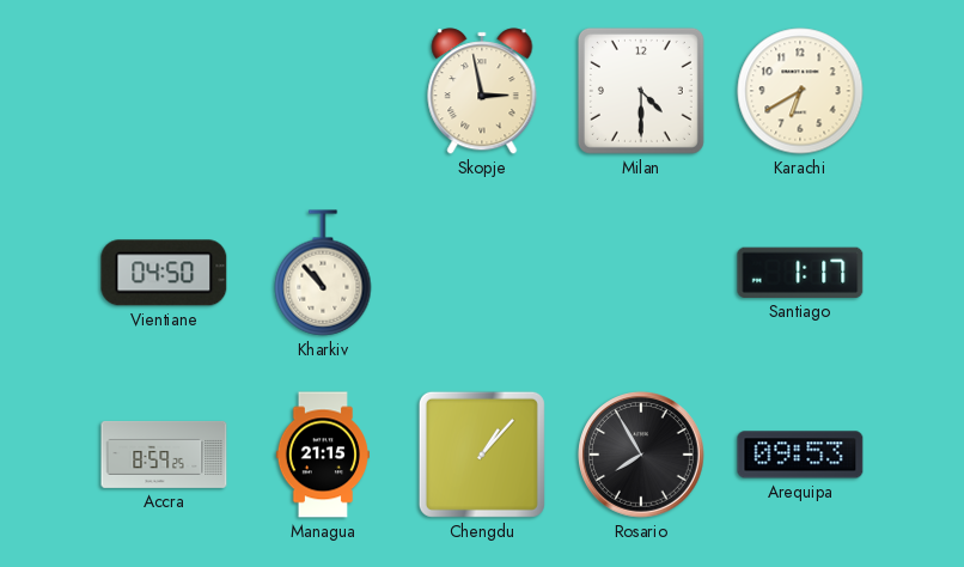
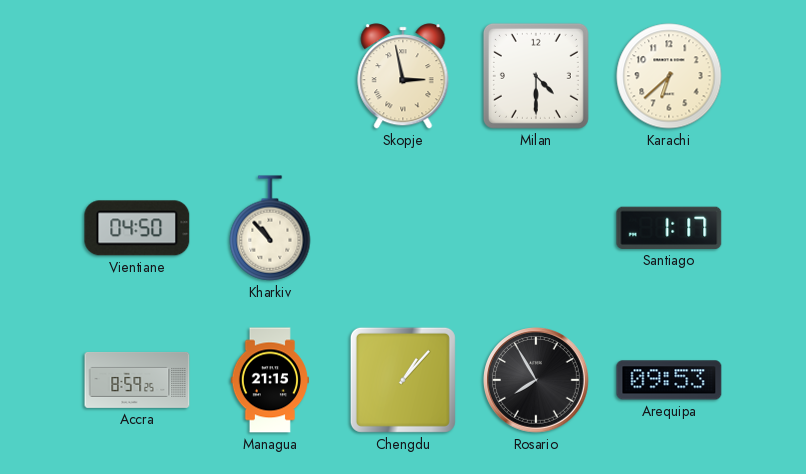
Karachi: 6:40 -> 6:38 (669, 76)
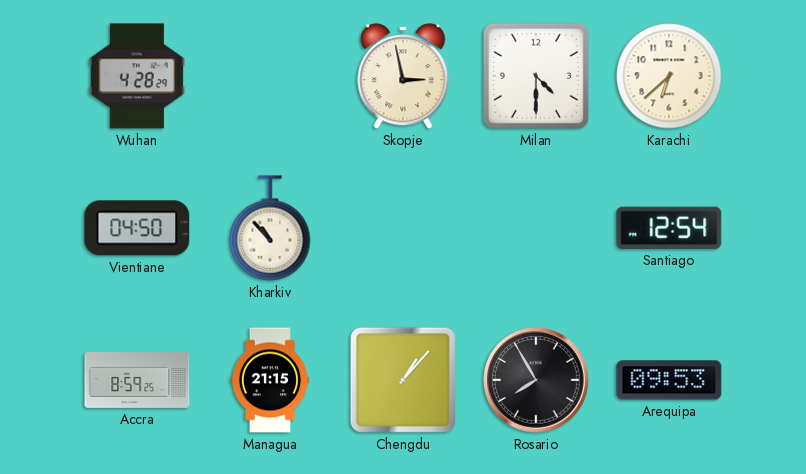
Wuhan: none -> 4:28 (137, 76)
Santiago: 1:17 -> 12:54 (669, 228)
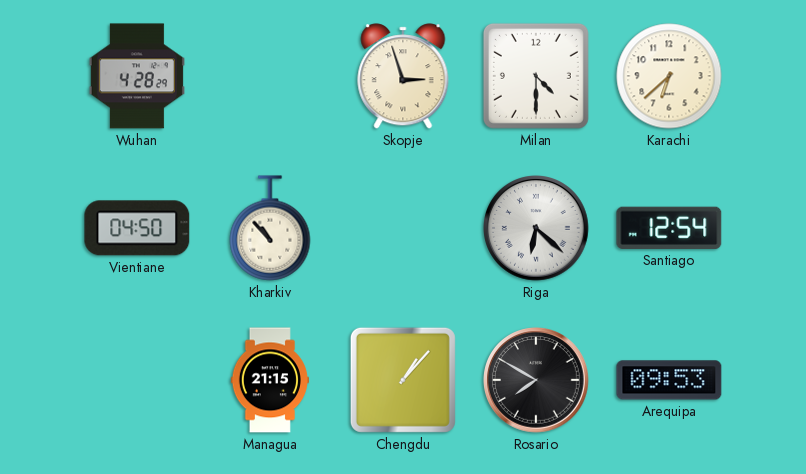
Skopje: 2:58 -> 2:57 (403, 76)
Riga: none -> 6:22 (537, 229)
Accra: 8:59 -> none (137, 380)
Rosario: 7:55 -> 7:50 (537, 381)
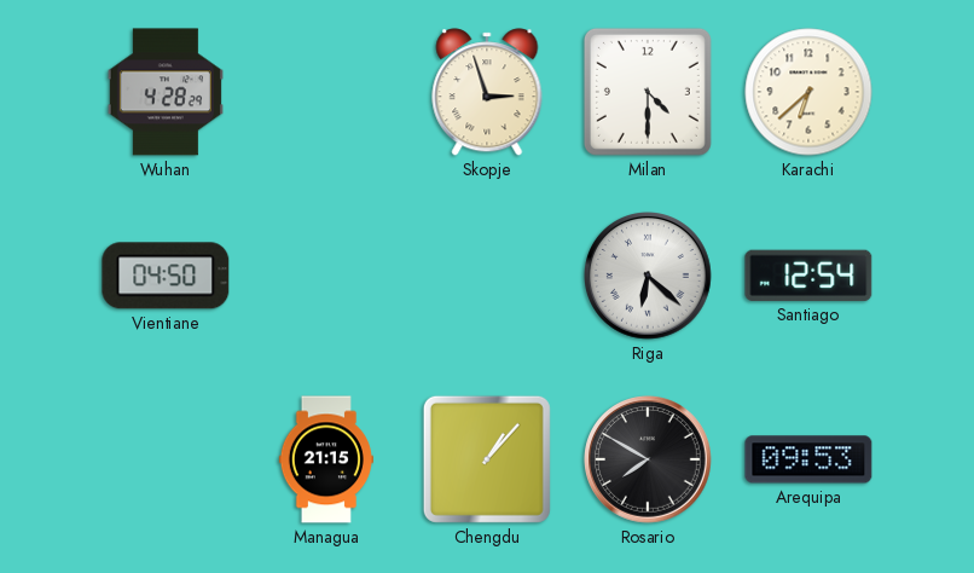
Kharkiv: 10:53 -> none (270, 228)
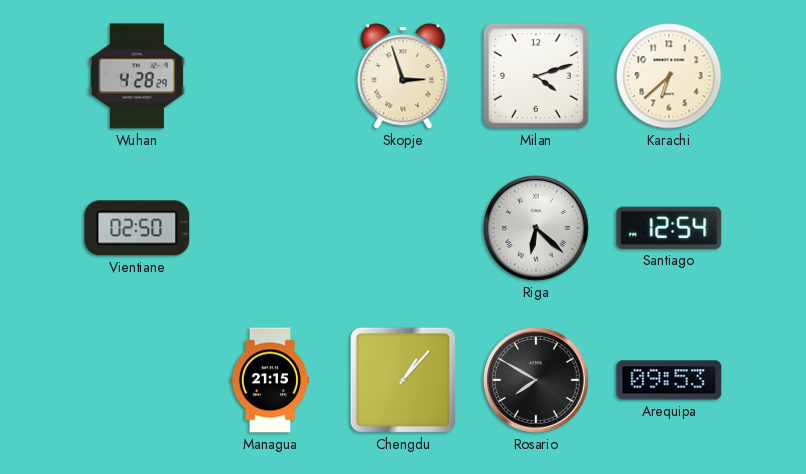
Milan: 4:30 -> 4:12 (536, 76)
Vientiane: 04:50 -> 02:50 (137, 228)
